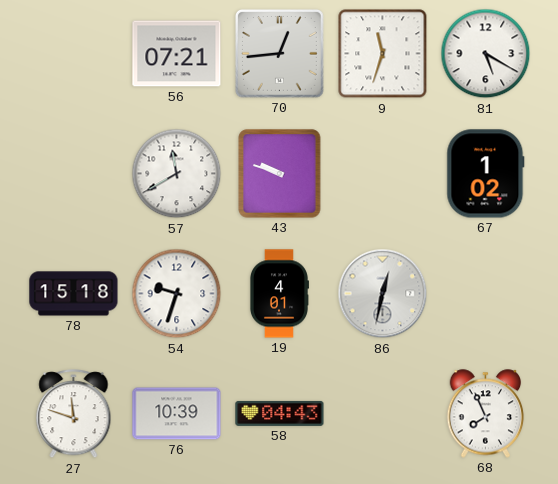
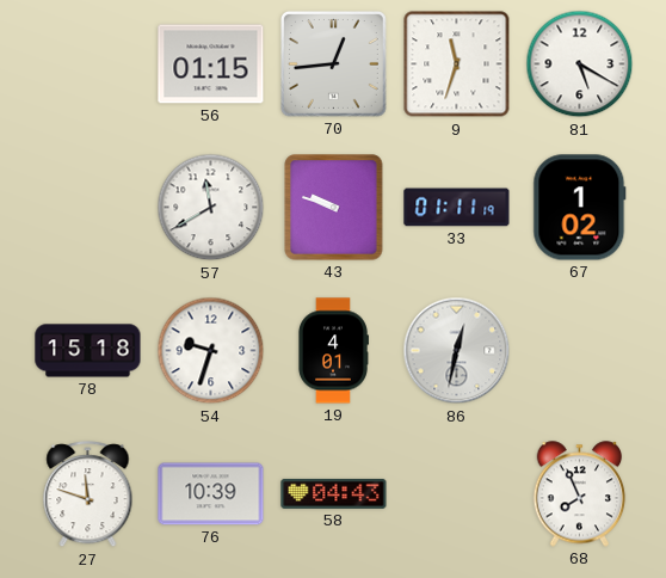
56: 07:21 -> 01:15 (211, 64)
33: none -> 01:11 (457, 208)
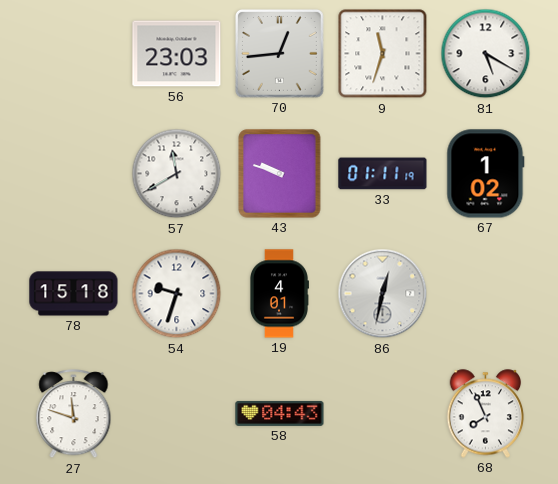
56: 01:15 -> 23:03 (177, 54)
76: 10:39 -> none (211, 494)
